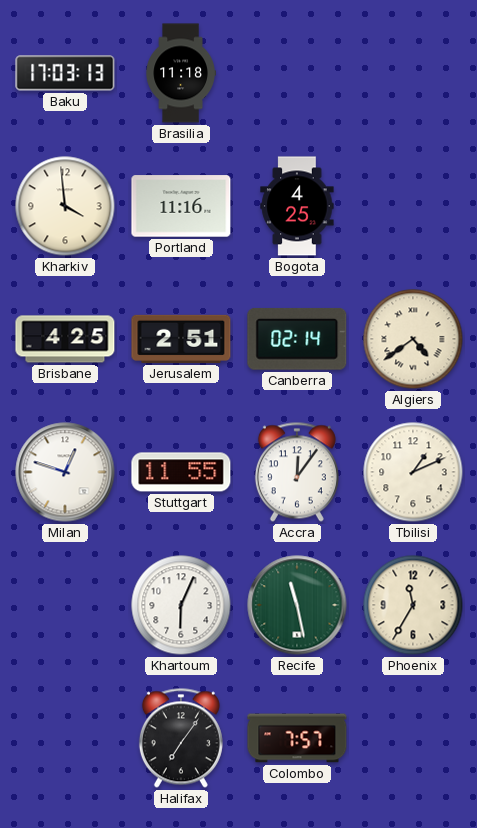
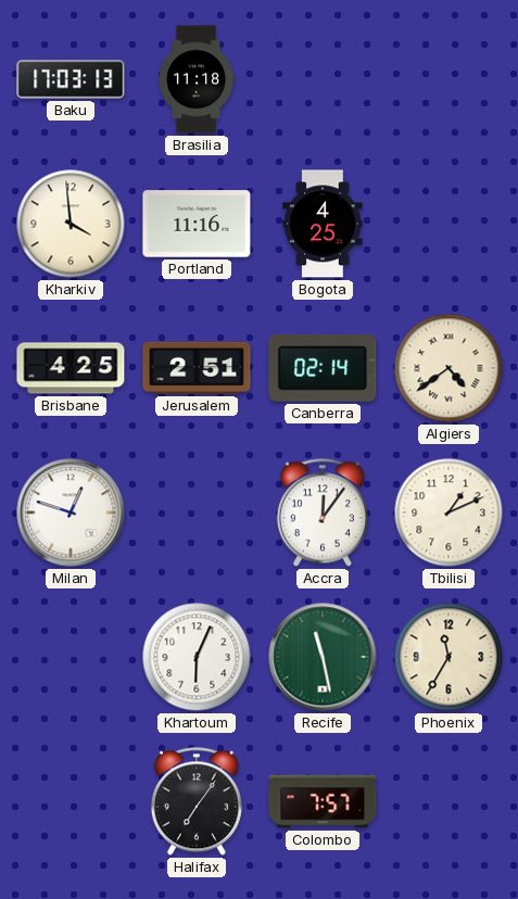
Stuttgart: 11:55 -> none (181, 472)
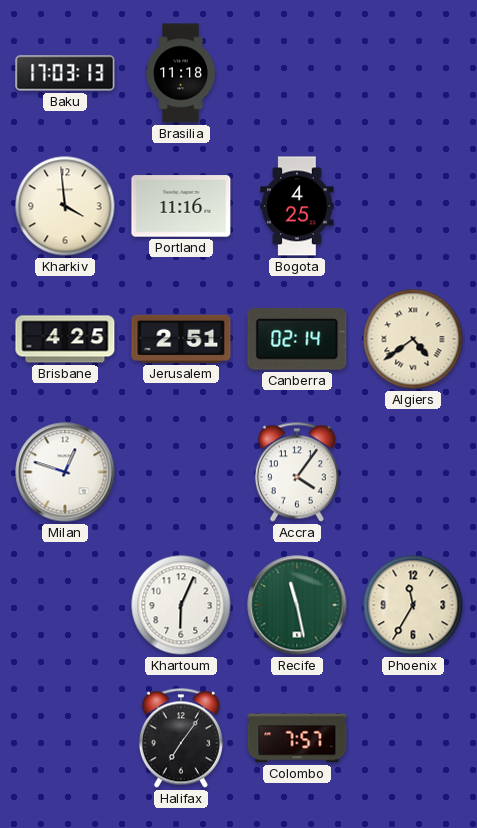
Accra: 12:06 -> 4:06 (297, 472)
Tbilisi: 1:11 -> none (448, 512)
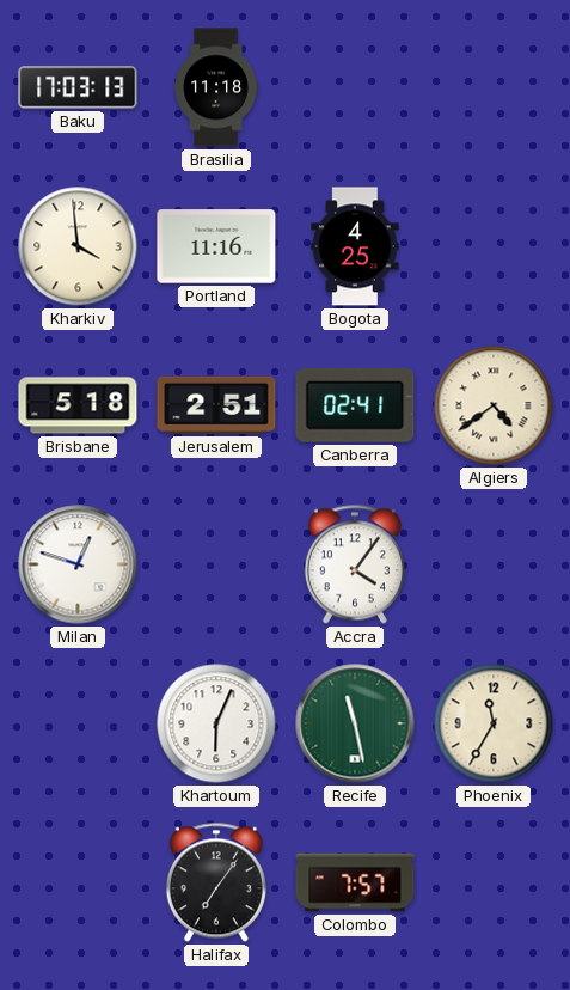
Brisbane: 4:25 -> 5:18 (78, 405)
Canberra: 02:14 -> 02:41 (355, 405)
